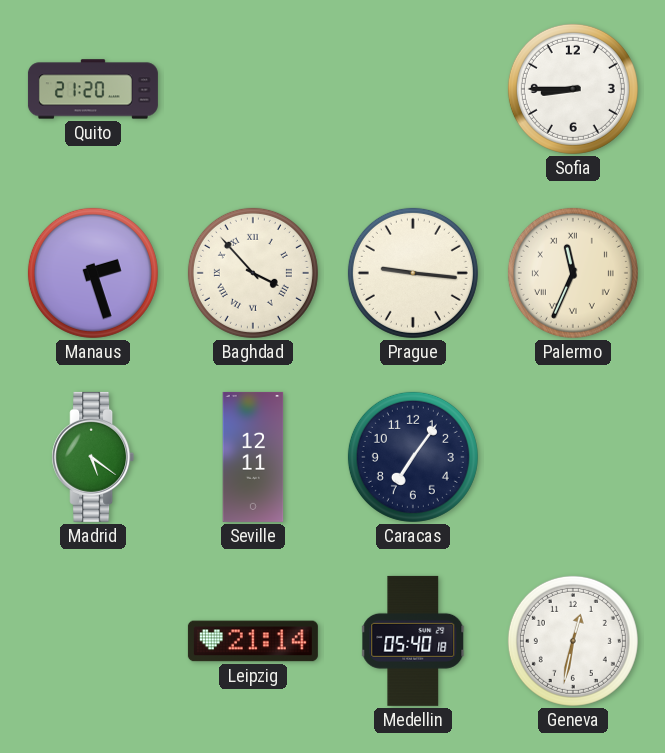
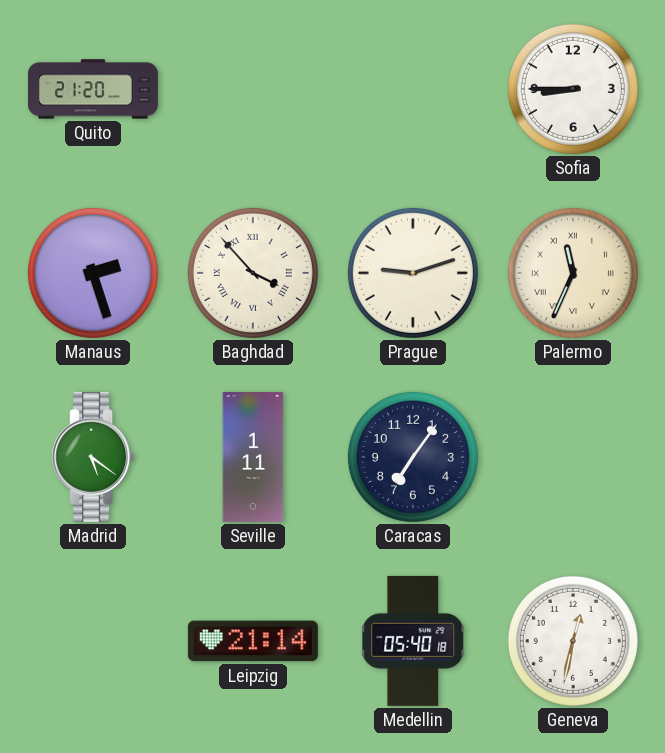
Prague: 9:16 -> 9:12 (413, 273)
Seville: 12:11 -> 1:11 (253, 457)
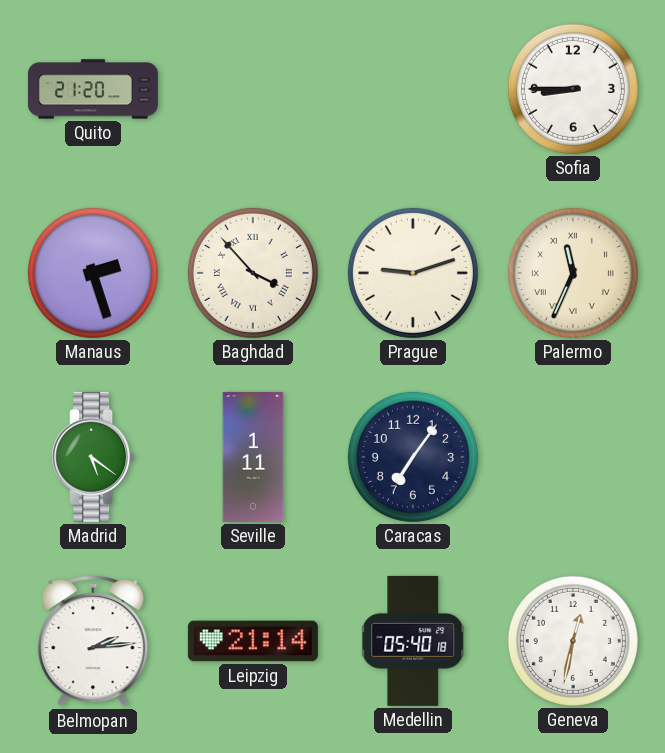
Belmopan: none -> 2:14 (93, 641)
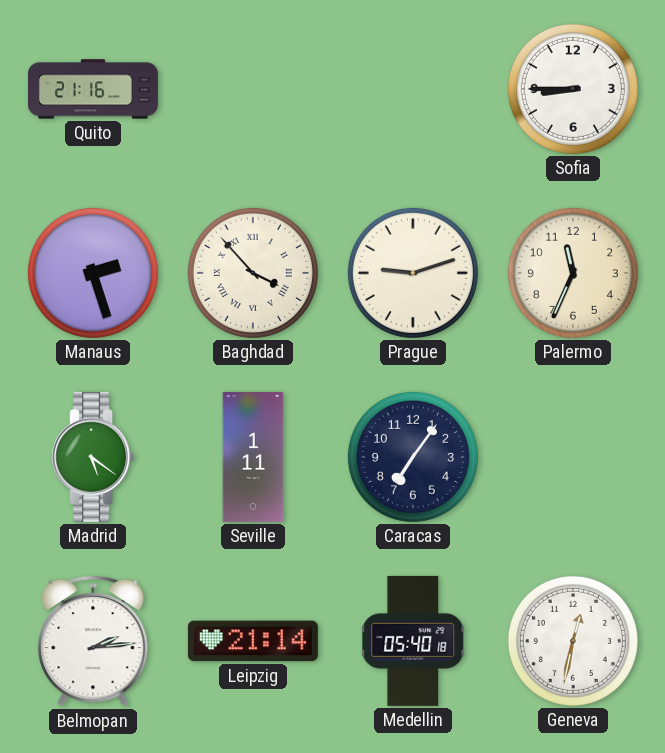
Quito: 21:20 -> 21:16 (93, 89)
Palermo numerals: Roman -> Arabic (573, 273)
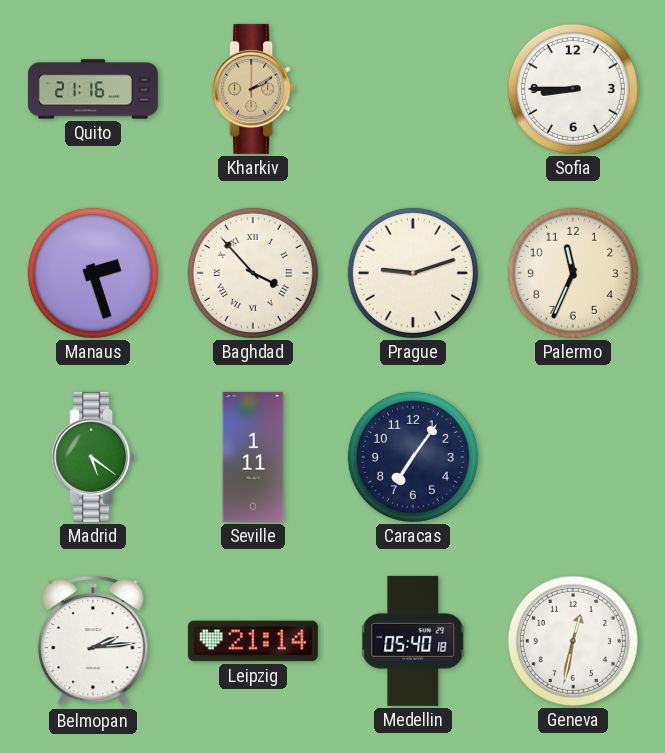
Kharkiv: none -> 2:10 (253, 89)
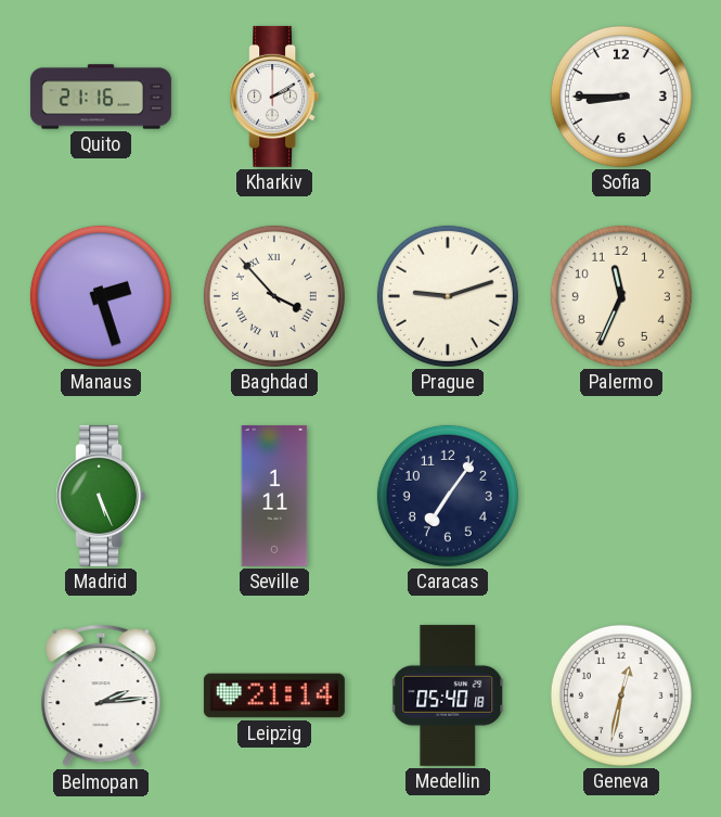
Kharkiv dial: champagne -> white (274, 97)
Madrid: 5:21 -> 5:26 (101, 496)
